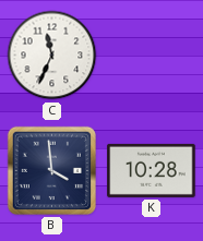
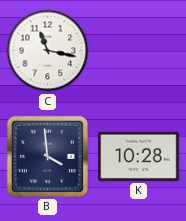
C: 11:34 -> 11:17 (48, 51)
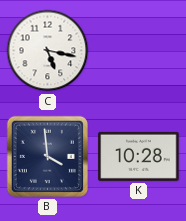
C: 11:17 -> 5:17 (48, 51)
